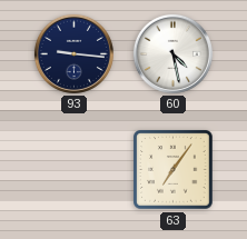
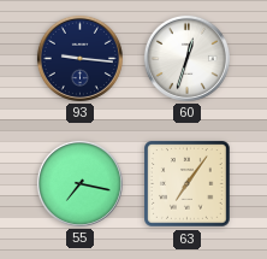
60: 4:28 -> 12:33 (186, 58)
55: none -> 7:17 (79, 183)
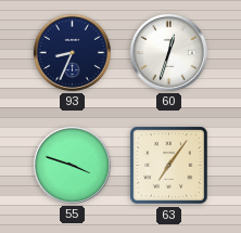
93: 9:16 -> 8:34 (72, 52)
55: 7:17 -> 3:48 (72, 165)
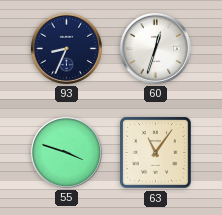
63: 7:06 -> 11:06 (156, 153)
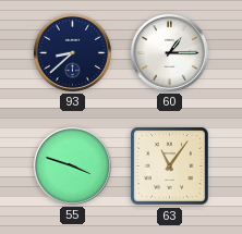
93: 8:34 -> 8:38 (72, 52)
60: 12:33 -> 1:15 (169, 52)
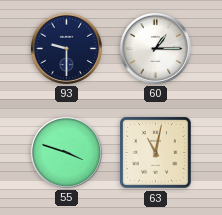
93: 8:38 -> 9:30 (66, 48)
63: 11:06 -> 11:02 (156, 153)
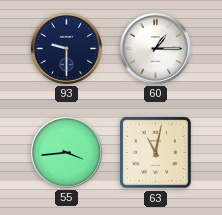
55: 3:48 -> 3:44 (66, 152)
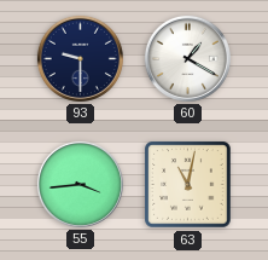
60: 1:15 -> 1:20 (187, 58)
